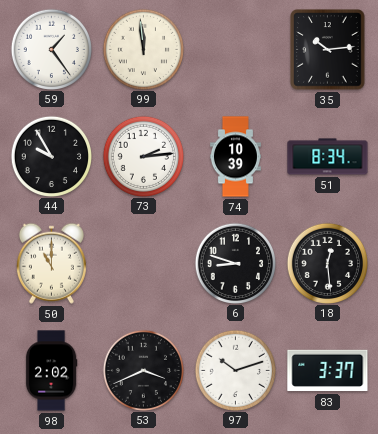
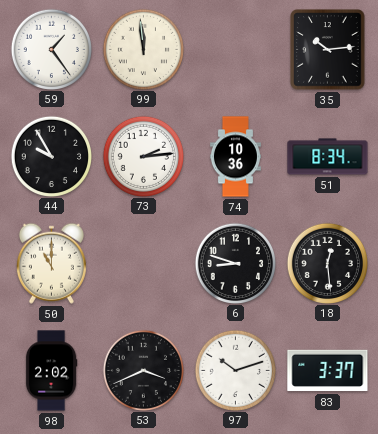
74: 10:39 -> 10:36 (235, 157)
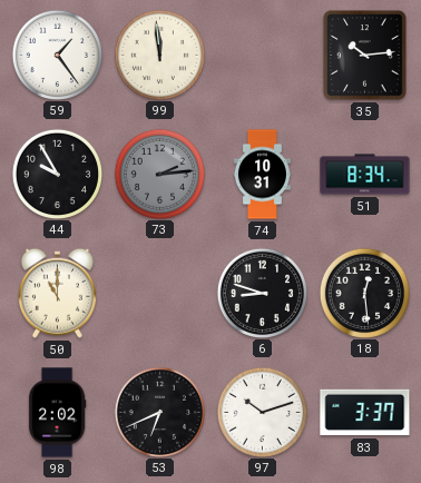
73 dial: white -> grey (159, 174)
74: 10:36 -> 10:31 (262, 175)
53: 3:41 -> 6:41 (159, 412)
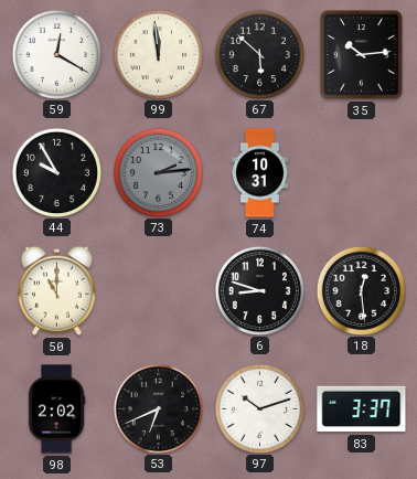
59: 1:24 -> 12:20 (56, 54)
67: none -> 5:52 (259, 54)
51: 8:34 -> none (365, 175)
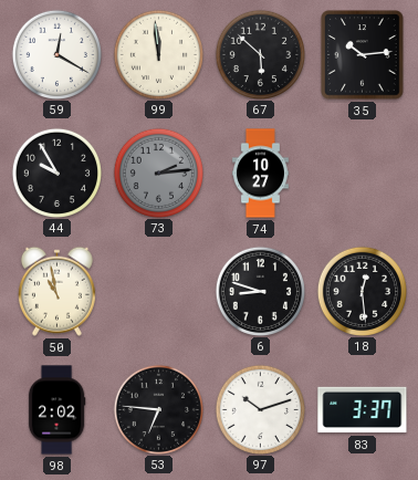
74: 10:31 -> 10:27 (260, 174)
50: 11:00 -> 10:58 (56, 291)
53: 6:41 -> 6:46 (158, 409)
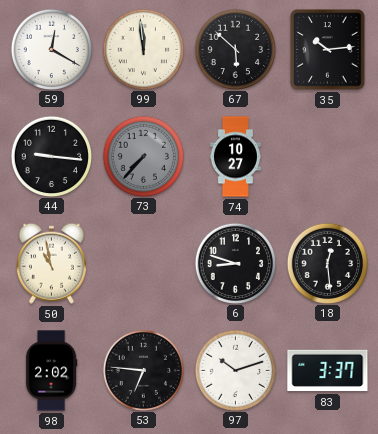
44: 9:55 -> 9:16 (51, 156)
73: 2:14 -> 7:37 (143, 156)
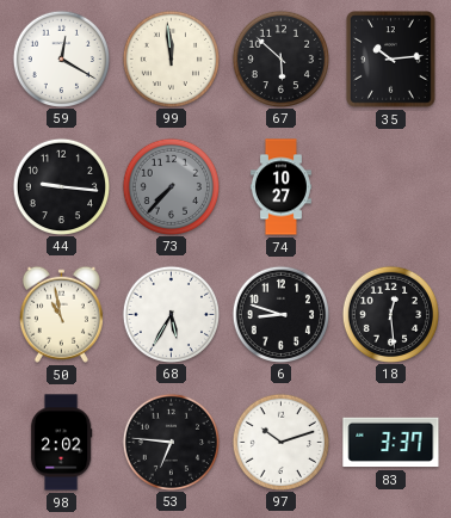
68: none -> 5:35 (171, 314)
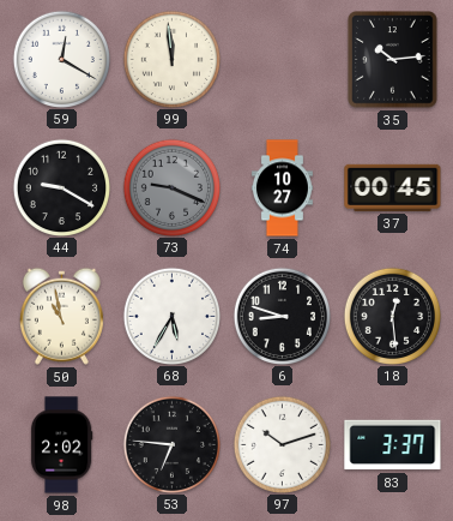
67: 5:52 -> none (280, 58)
44: 9:16 -> 9:20 (61, 187)
73: 7:37 -> 9:19 (171, 187)
37: none -> 00:45 (393, 187)
